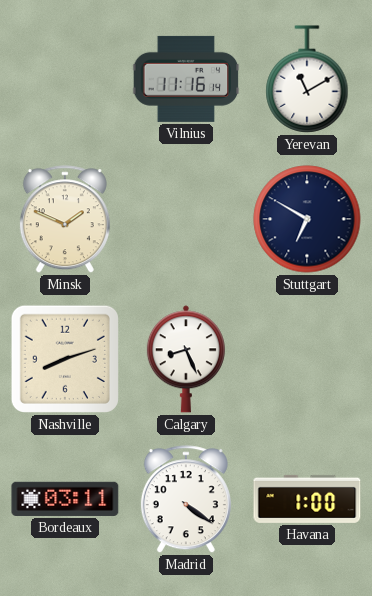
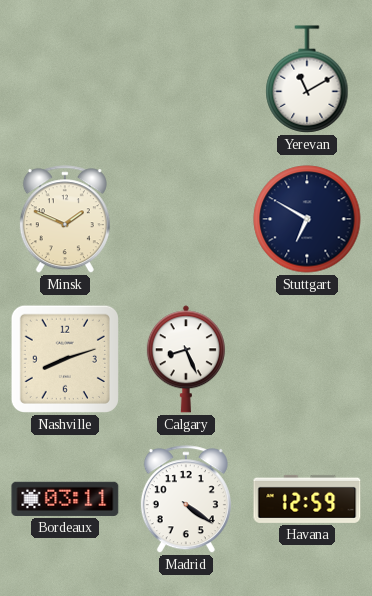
Vilnius: 11:16 -> none (186, 79)
Havana: 1:00 -> 12:59 (307, 499)
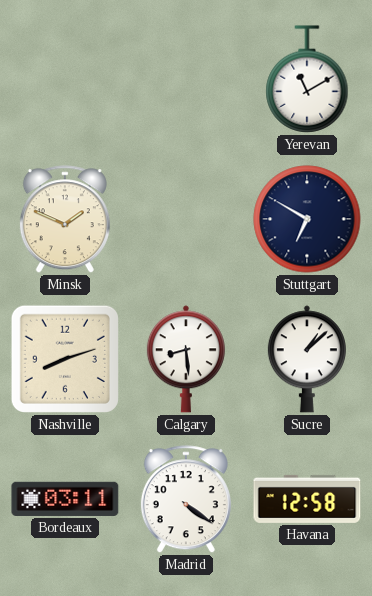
Calgary: 8:26 -> 8:29 (186, 359)
Sucre: none -> 1:08 (307, 359)
Havana: 12:59 -> 12:58 (307, 499)
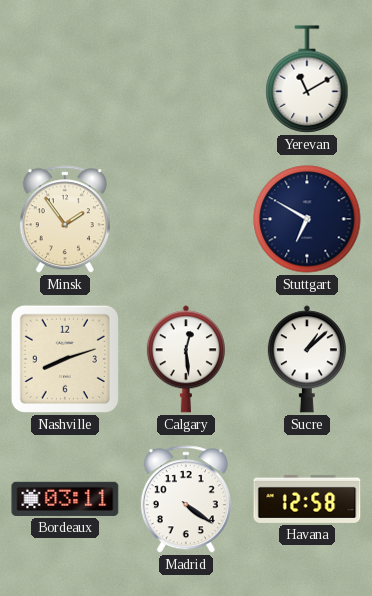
Minsk: 1:49 -> 1:54 (65, 220)
Calgary: 8:29 -> 12:29 (186, 359)
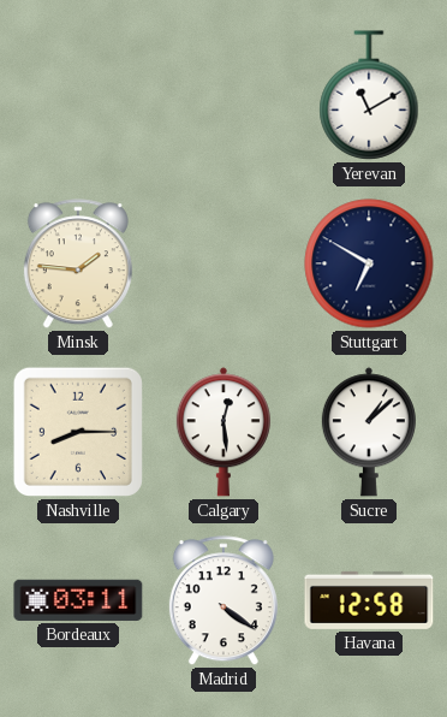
Minsk: 1:54 -> 1:46 (78, 265)
Nashville: 8:12 -> 8:15 (78, 432)
